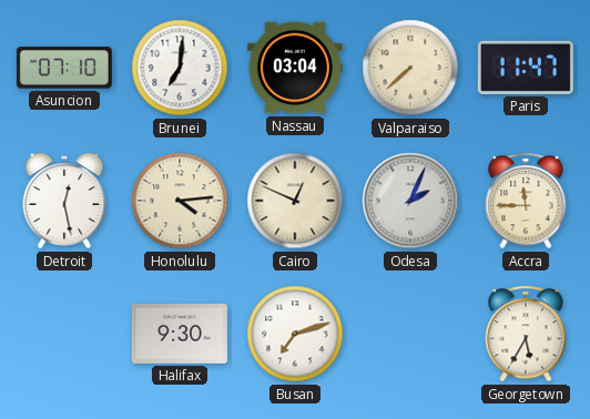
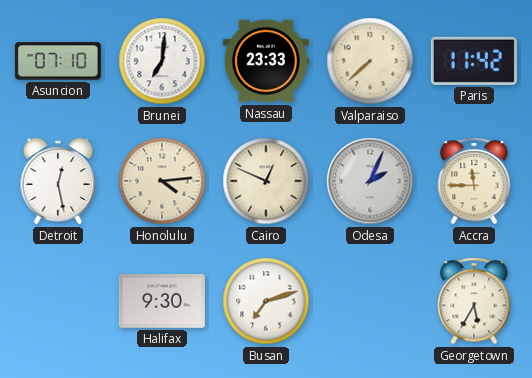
Nassau: 03:04 -> 23:33 (266, 61)
Paris: 11:47 -> 11:42 (474, 61)
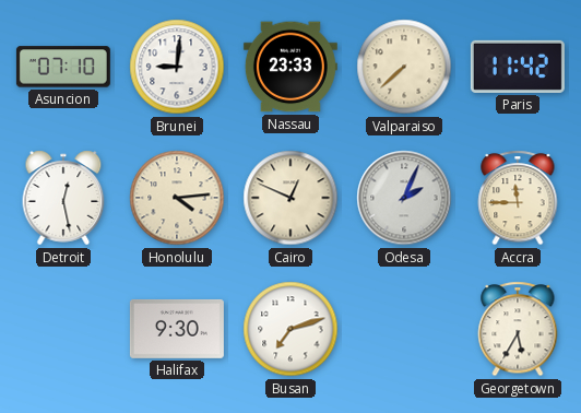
Brunei: 7:01 -> 9:01 (177, 67)
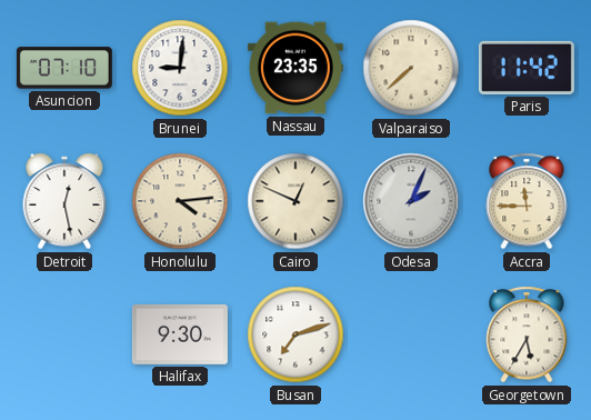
Nassau: 23:33 -> 23:35 (295, 68)
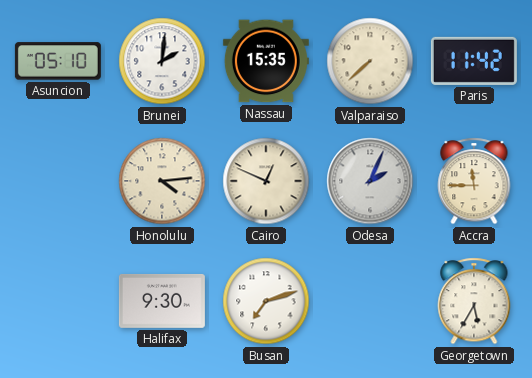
Asuncion: 07:10 -> 05:10 (58, 61)
Brunei: 9:01 -> 2:01 (162, 61)
Nassau: 23:35 -> 15:35 (266, 61)
Detroit: 12:28 -> none (64, 201)
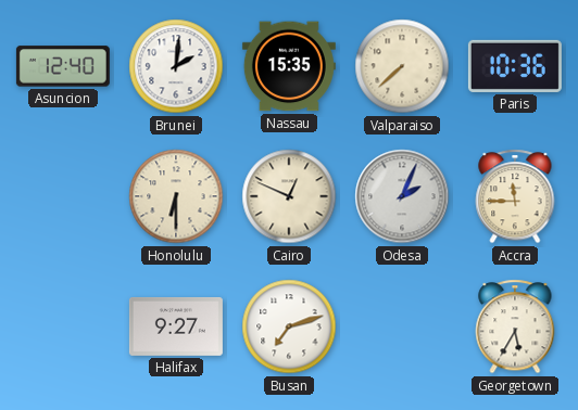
Asuncion: 05:10 -> 12:40 (63, 66)
Paris: 11:42 -> 10:36 (515, 66)
Honolulu: 4:14 -> 6:30 (176, 196)
Halifax: 9:30 -> 9:27 (176, 326)
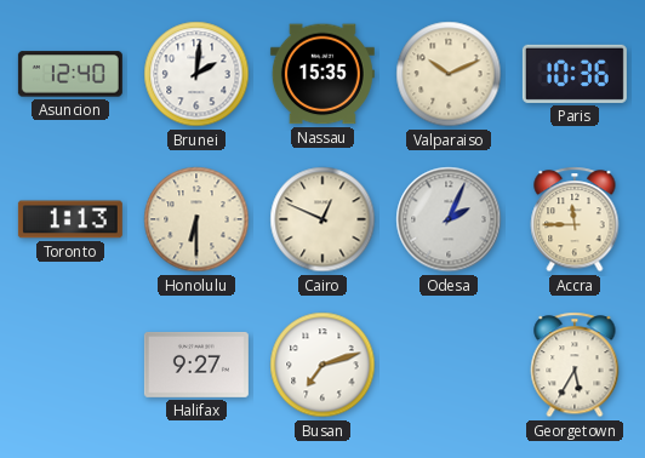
Valparaiso: 7:38 -> 10:11 (449, 74)
Toronto: none -> 1:13 (70, 219)
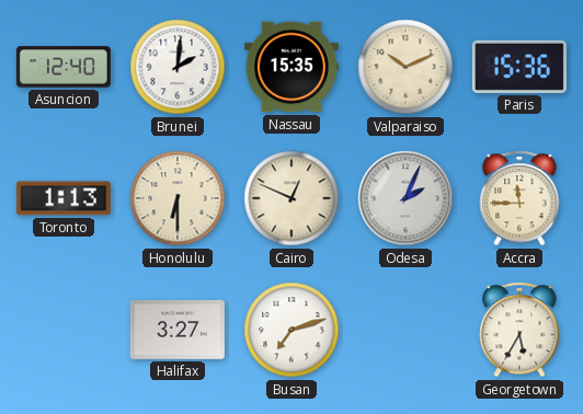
Paris: 10:36 -> 15:36 (519, 67)
Halifax: 9:27 -> 3:27 (178, 330)
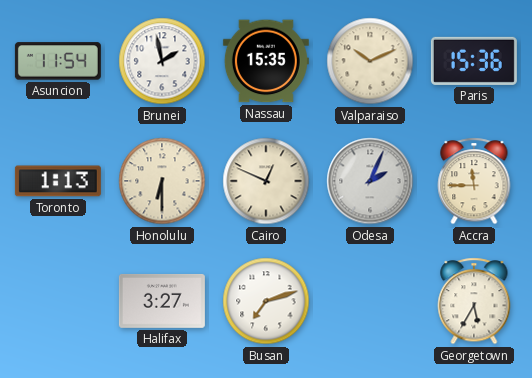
Asuncion: 12:40 -> 11:54 (58, 61)
Brunei: 2:01 -> 1:58 (162, 61)
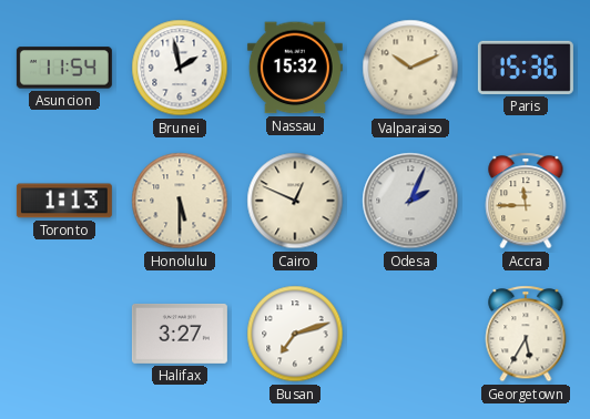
Nassau: 15:35 -> 15:32 (295, 68)
Honolulu: 6:30 -> 5:30 (180, 201)
